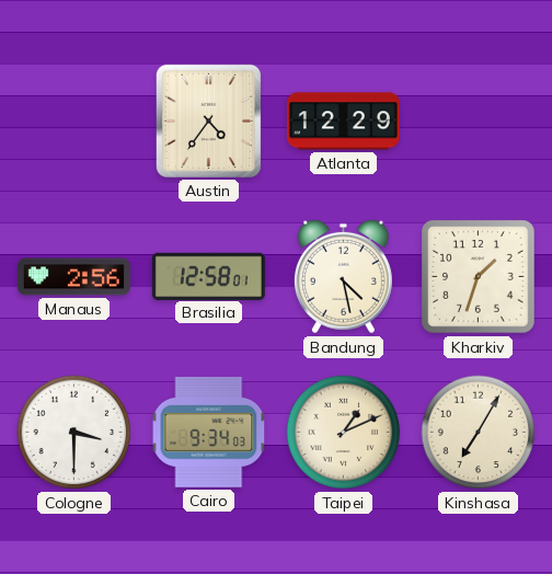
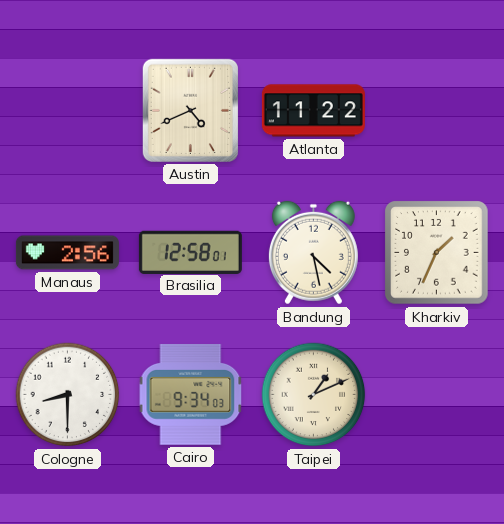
Austin: 4:36 -> 4:41 (190, 110)
Atlanta: 12:29 -> 11:22 (313, 111)
Kharkiv: 1:33 -> 1:34 (437, 253)
Cologne: 3:30 -> 8:30 (68, 395)
Kinshasa: 7:05 -> none (479, 433)
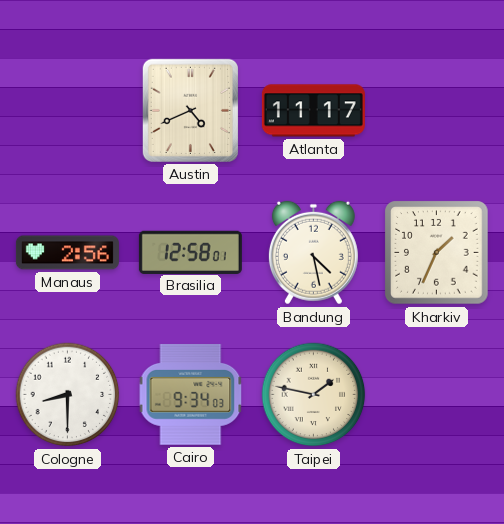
Atlanta: 11:22 -> 11:17 (313, 111)
Taipei: 1:11 -> 1:47 (314, 395)
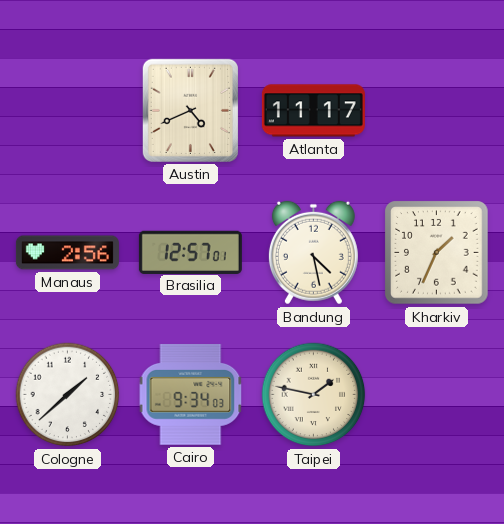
Brasilia: 12:58 -> 12:57 (190, 252)
Cologne: 8:30 -> 1:38 (68, 395)
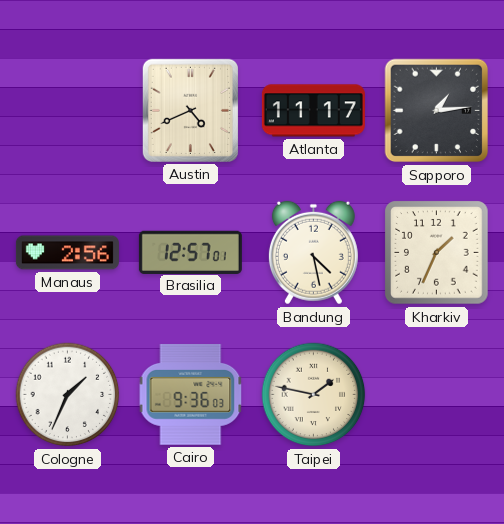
Sapporo: none -> 1:14 (437, 111)
Cologne: 1:38 -> 1:34 (68, 395)
Cairo: 9:34 -> 9:36 (191, 394)
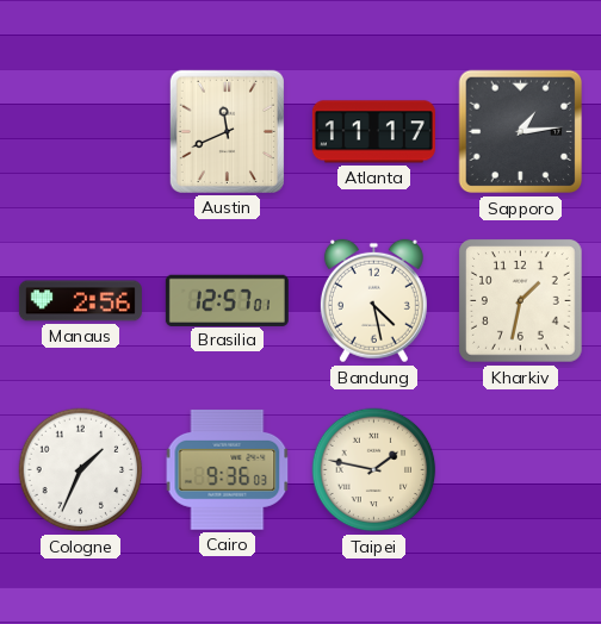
Austin: 4:41 -> 11:41 (227, 131)
Kharkiv: 1:34 -> 1:32 (521, 301)
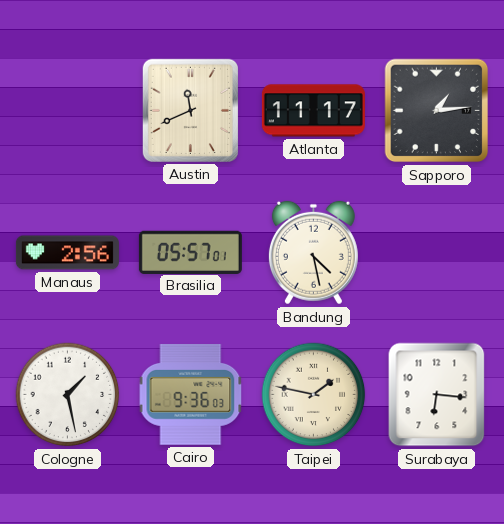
Brasilia: 12:57 -> 05:57 (190, 252)
Kharkiv: 1:32 -> none (521, 301)
Cologne: 1:34 -> 1:28 (68, 395)
Surabaya: none -> 6:16 (437, 395)
